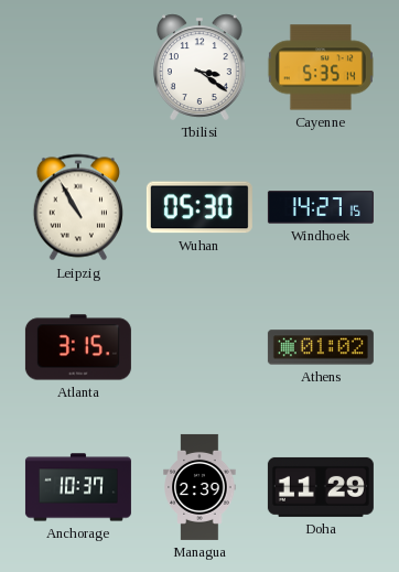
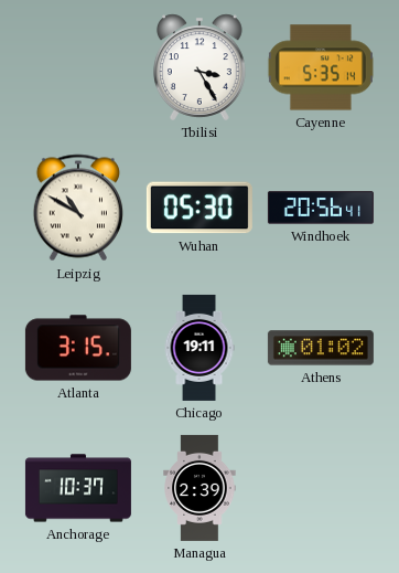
Tbilisi: 3:21 -> 3:25 (201, 67)
Leipzig: 10:55 -> 10:50 (78, 208)
Windhoek: 14:27 -> 20:56 (321, 208)
Chicago: none -> 19:11 (199, 348)
Doha: 11:29 -> none (321, 487)
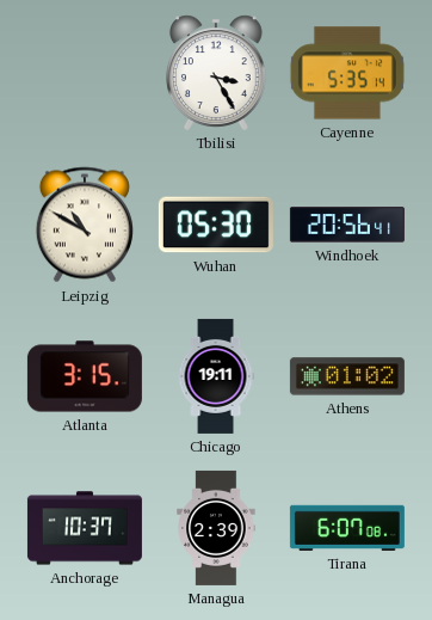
Tirana: none -> 6:07 (347, 528)
